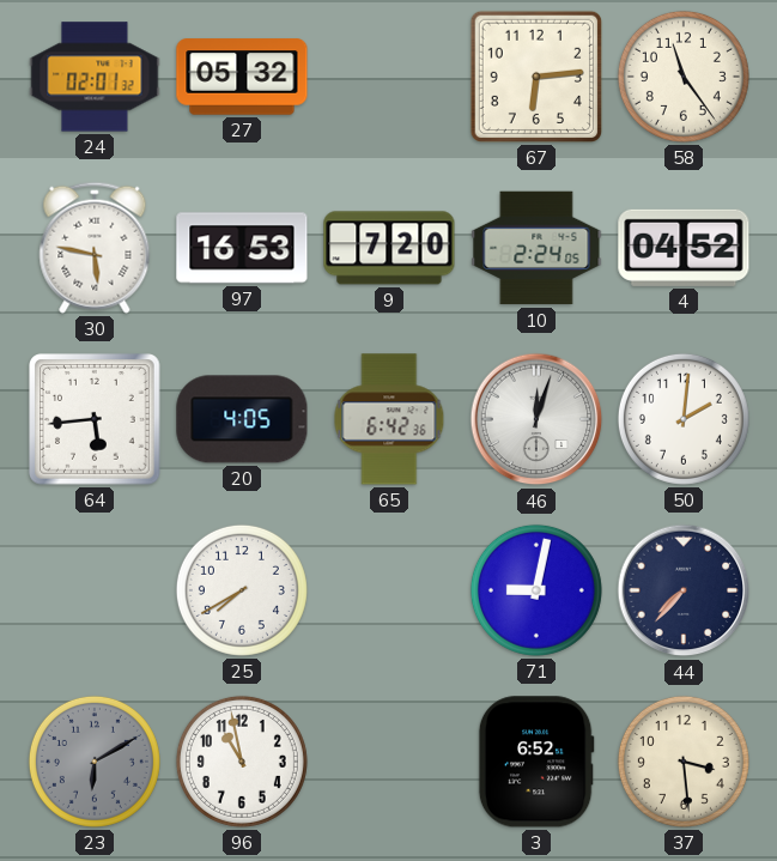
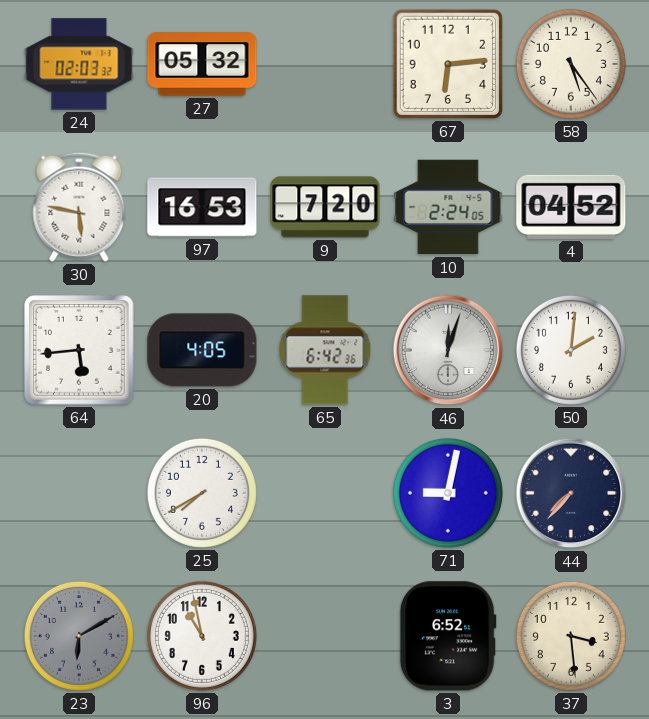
24: 02:01 -> 02:03 (79, 64)
58: 11:24 -> 5:24 (571, 64)
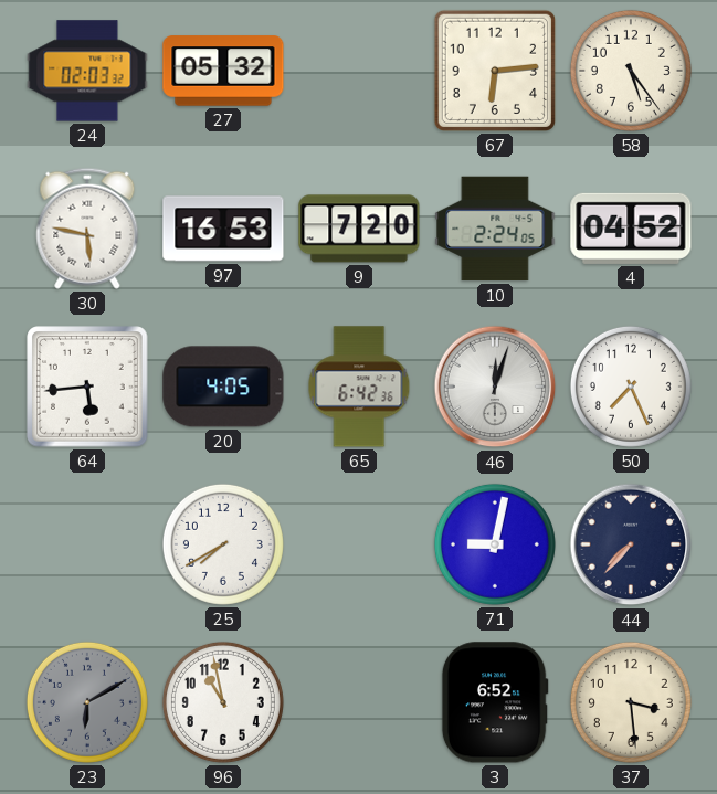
50: 2:01 -> 7:26 (631, 387)
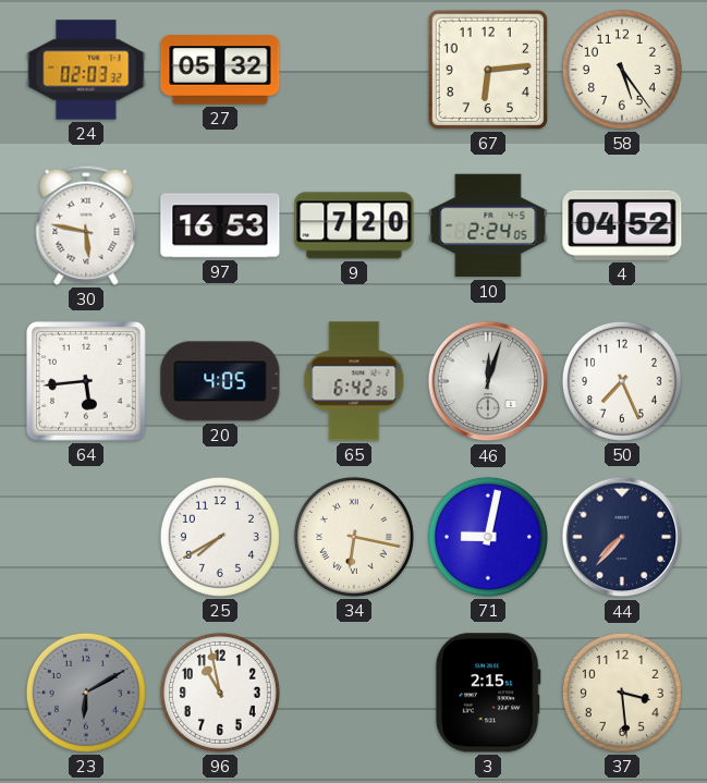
34: none -> 6:17 (354, 537)
3: 6:52 -> 2:15 (488, 693)
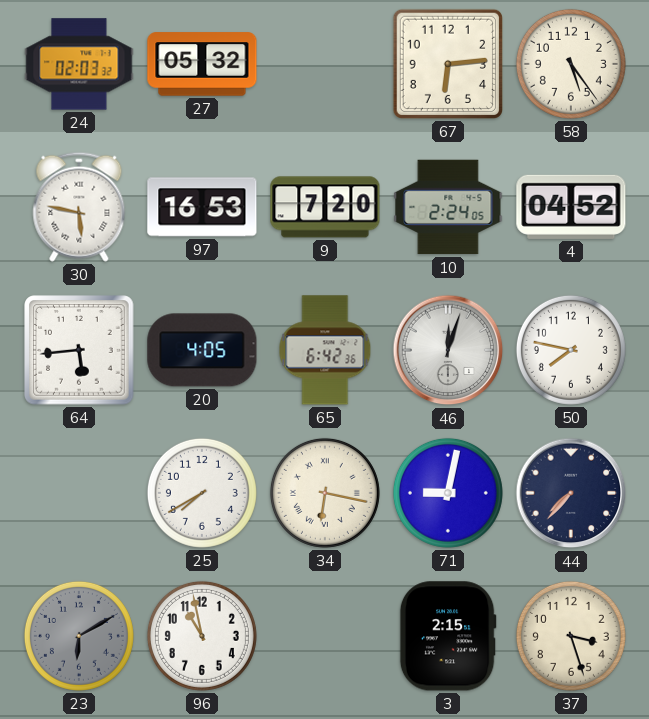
50: 7:26 -> 7:47 (571, 350)
37: 3:29 -> 3:27 (571, 636)
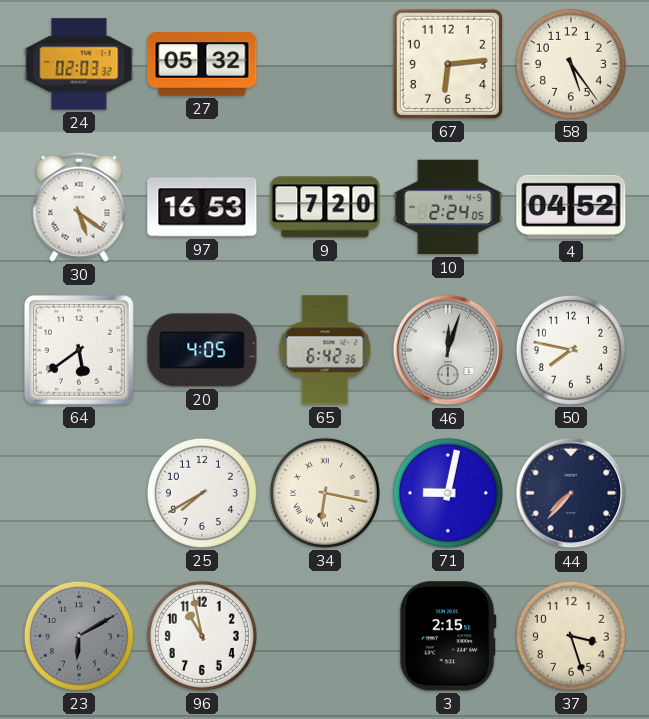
30: 5:47 -> 5:21 (79, 207)
64: 5:44 -> 5:39 (79, 350)
